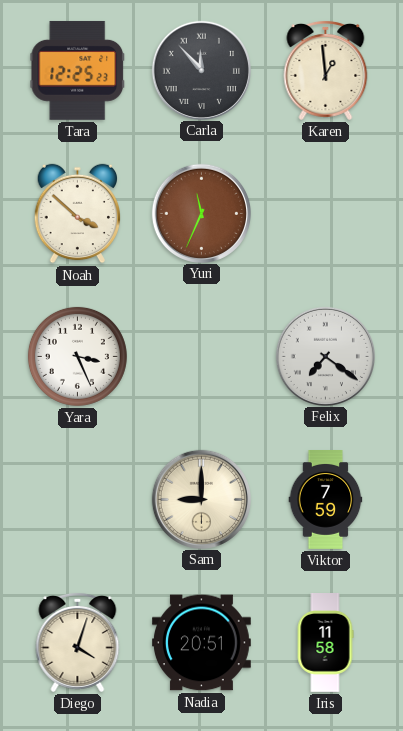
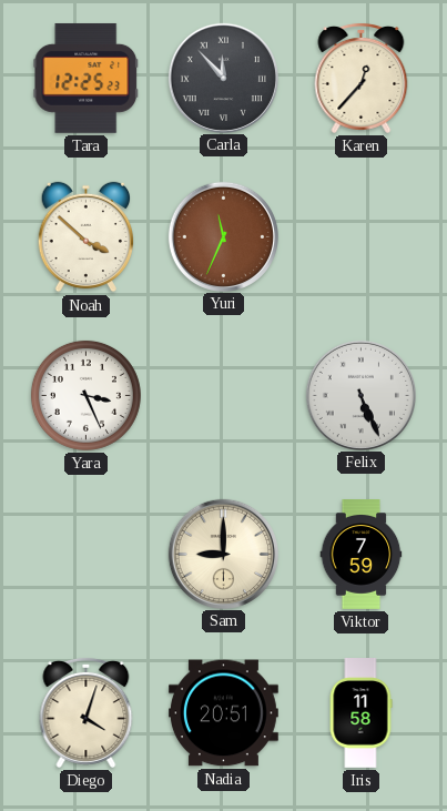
Karen: 12:59 -> 12:37 (362, 78)
Felix: 7:21 -> 5:26 (360, 395)
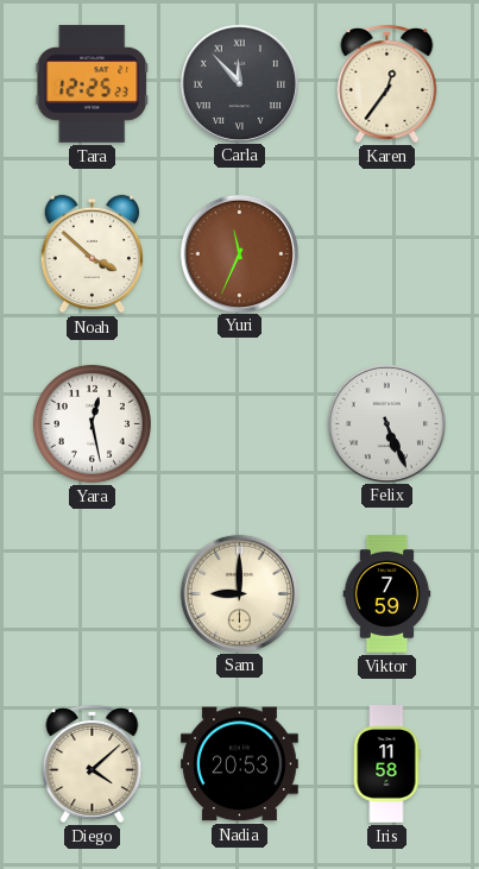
Karen: 12:37 -> 12:36 (387, 83)
Yara: 3:26 -> 12:28 (92, 423)
Diego: 4:03 -> 4:08 (93, 763)
Nadia: 20:51 -> 20:53 (240, 764)
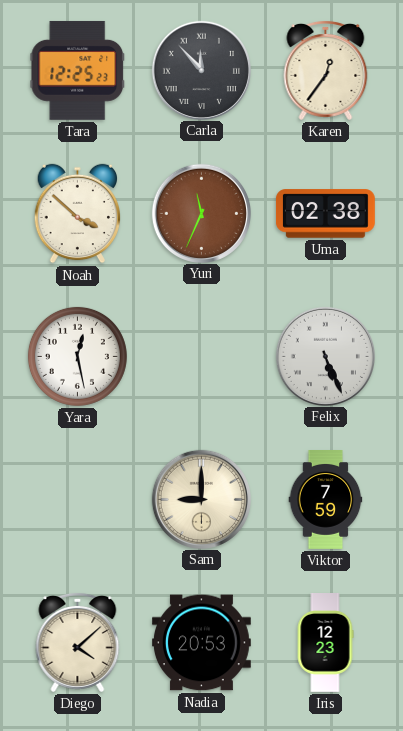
Uma: none -> 02:38 (325, 214)
Iris: 11:58 -> 12:23 (325, 643)
